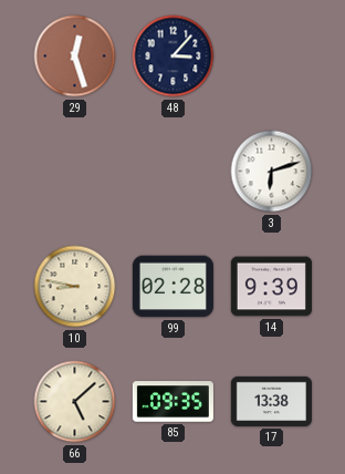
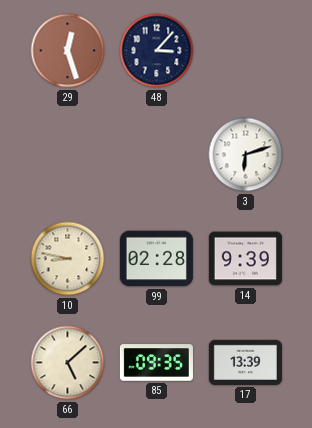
17: 13:38 -> 13:39 (245, 362)
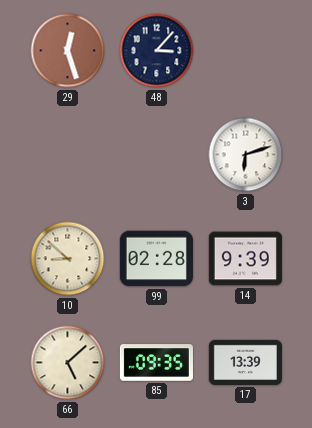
10: 8:47 -> 8:52 (68, 259)
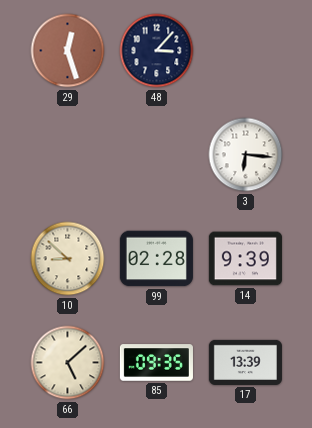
3: 6:12 -> 6:16 (246, 155)
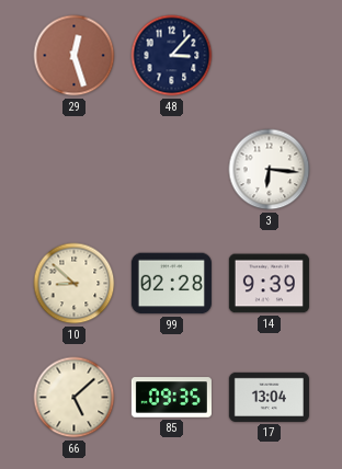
17: 13:39 -> 13:04 (269, 397)
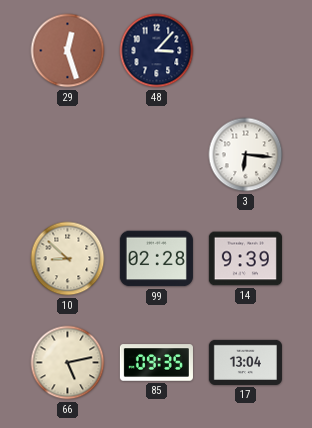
66: 5:08 -> 5:13 (68, 363)
